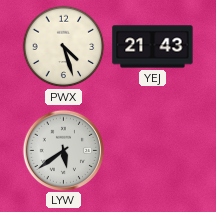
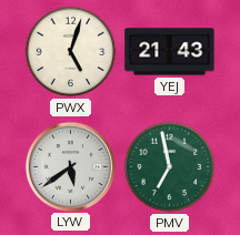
PWX: 4:27 -> 5:03 (71, 52)
PMV: none -> 6:58 (170, 167)
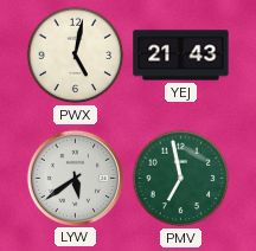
PWX: 5:03 -> 5:02 (76, 56)
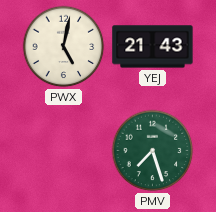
LYW: 5:39 -> none (75, 178)
PMV: 6:58 -> 7:27 (153, 151)
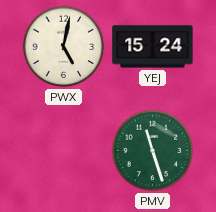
YEJ: 21:43 -> 15:24 (153, 47)
PMV: 7:27 -> 11:27 (153, 151)
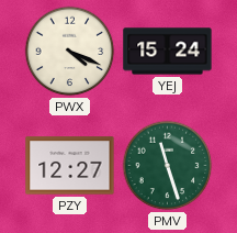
PWX: 5:02 -> 4:19 (70, 52)
PZY: none -> 12:27 (70, 166)
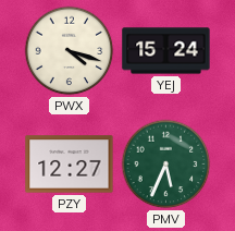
PWX: 4:19 -> 4:18 (70, 51)
PMV: 11:27 -> 5:34 (166, 165)
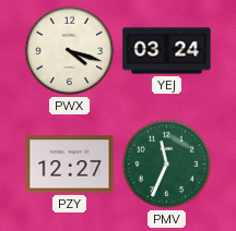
YEJ: 15:24 -> 03:24 (167, 51)
PMV: 5:34 -> 11:34 (167, 165)
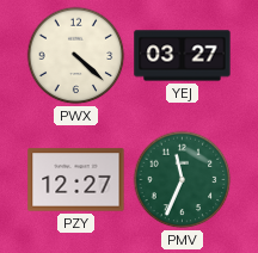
PWX: 4:18 -> 4:22 (76, 56)
YEJ: 03:24 -> 03:27 (183, 56)
